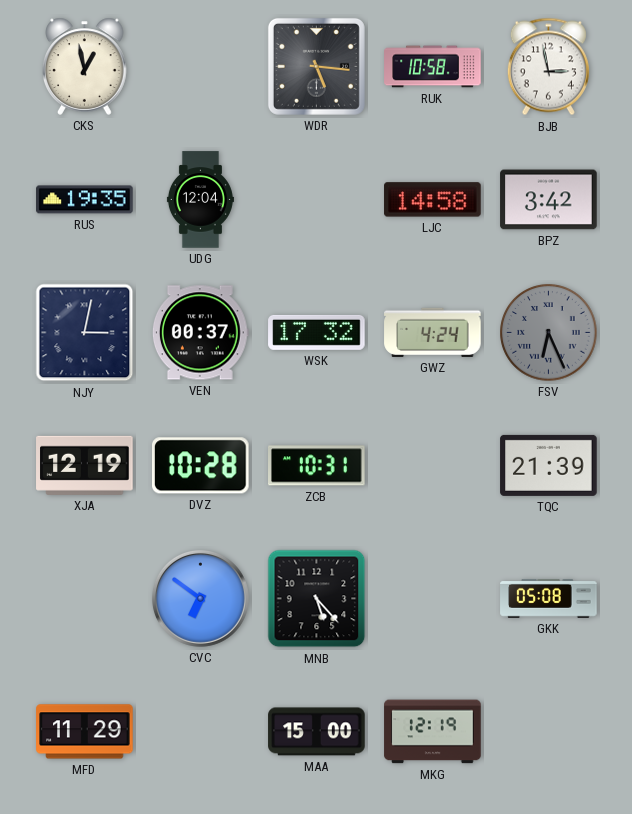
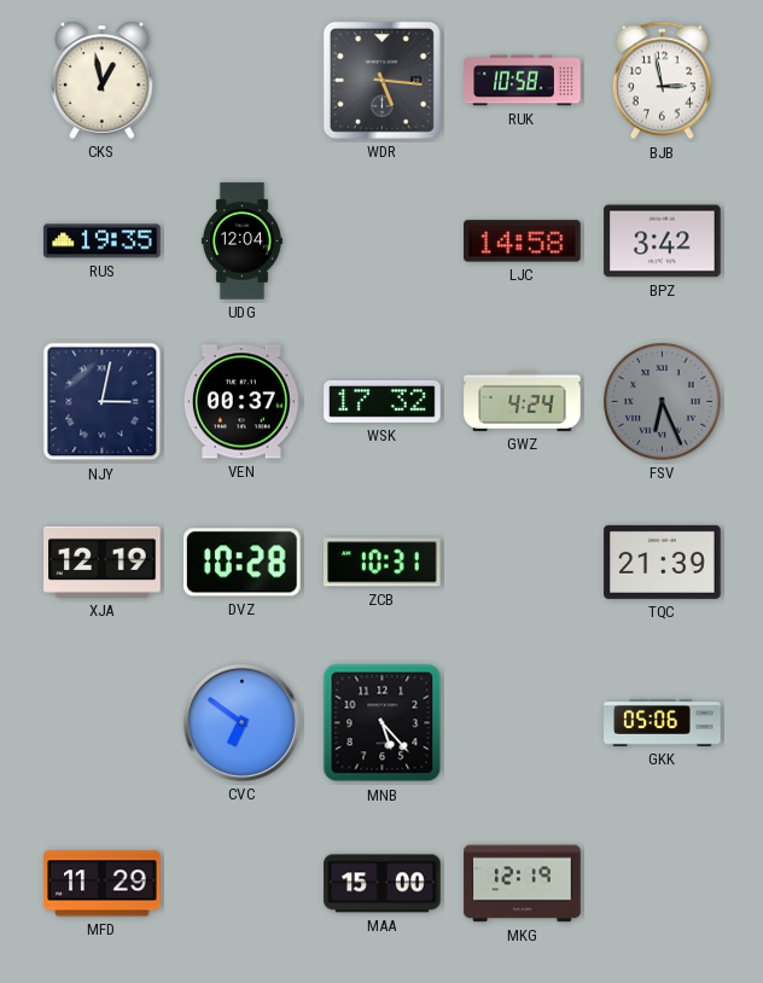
GKK: 05:08 -> 05:06 (663, 722)
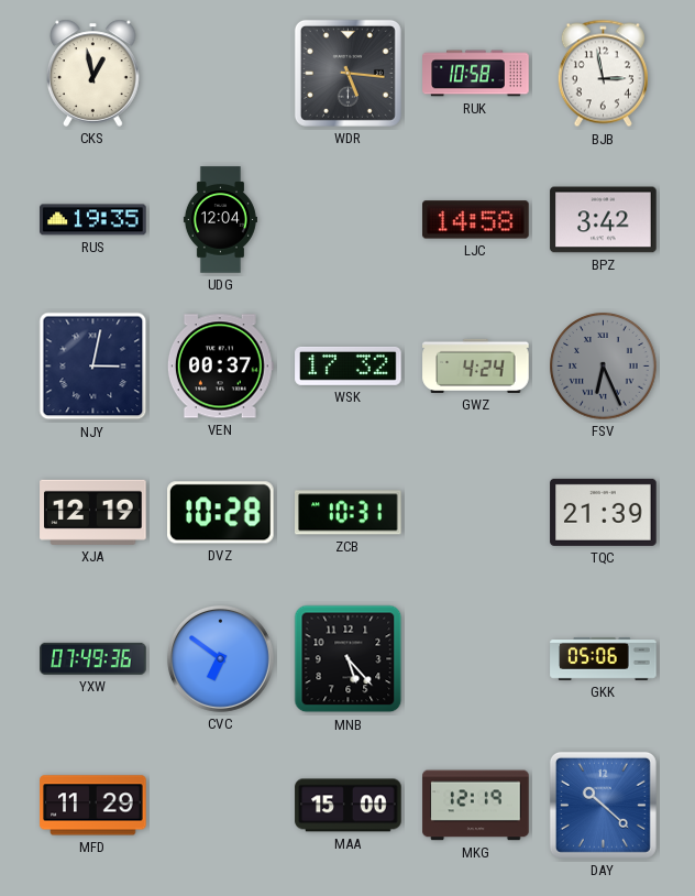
YXW: none -> 07:49 (93, 658)
DAY: none -> 10:22 (603, 805)
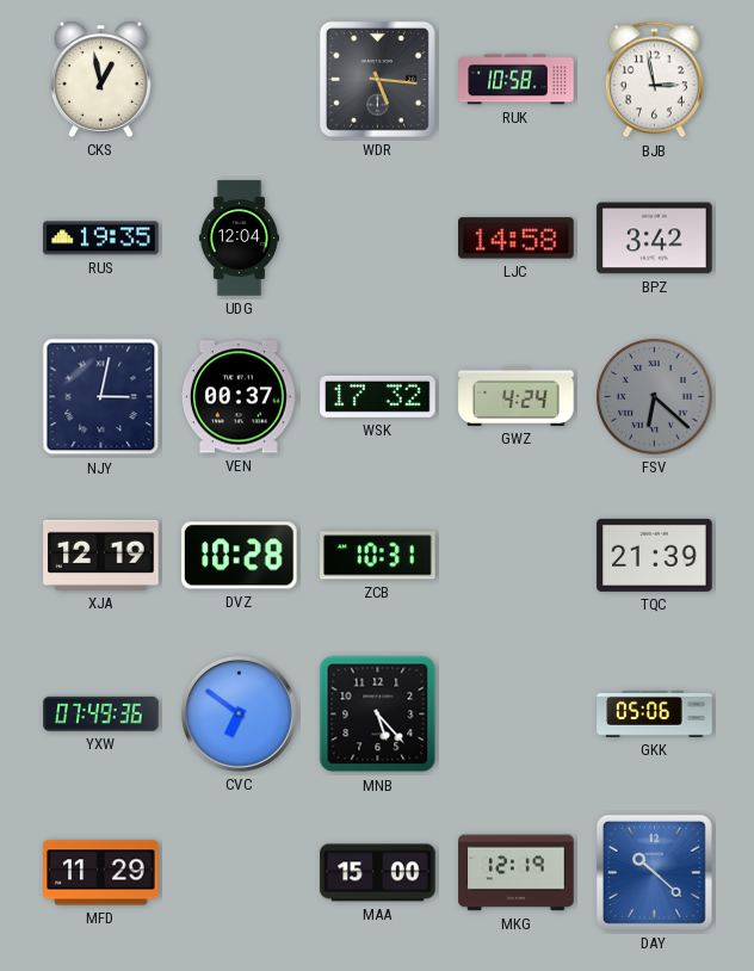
FSV: 6:26 -> 6:22 (655, 397)
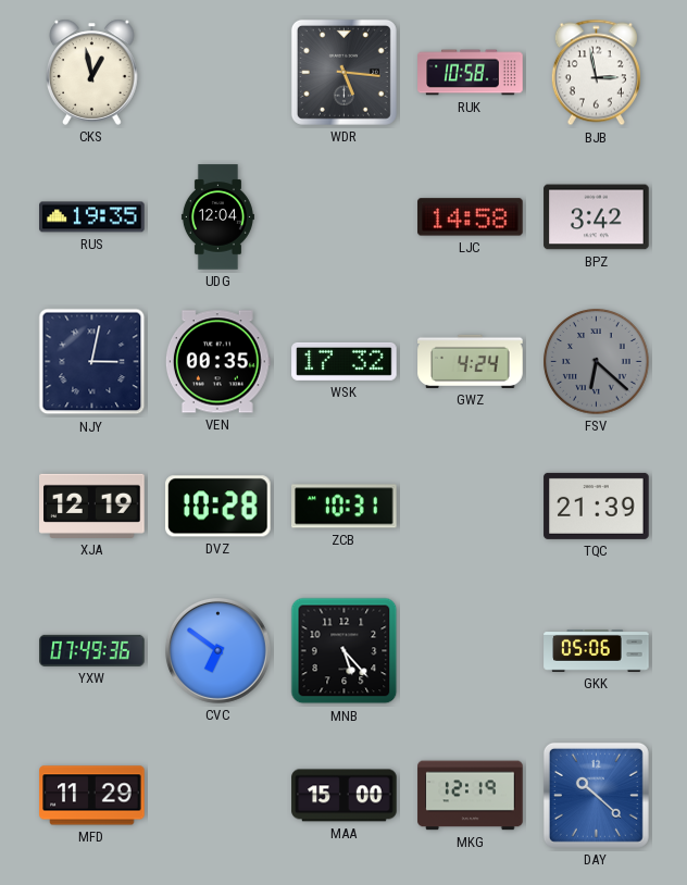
VEN: 00:37 -> 00:35 (217, 362)
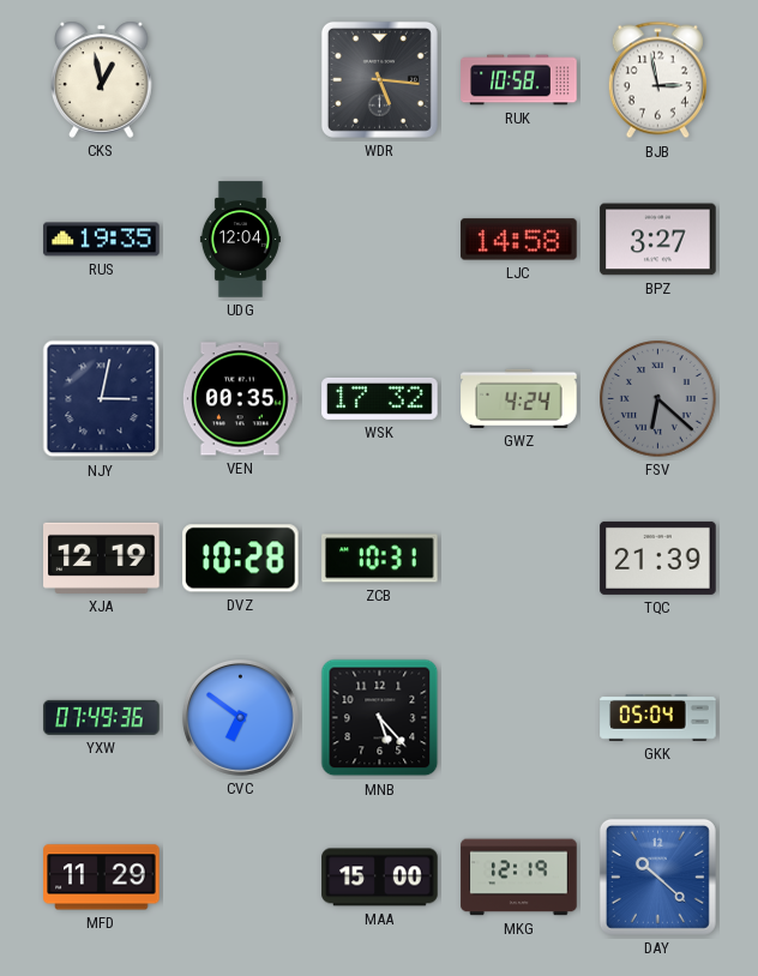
BPZ: 3:42 -> 3:27 (658, 240)
GKK: 05:06 -> 05:04 (658, 717)
